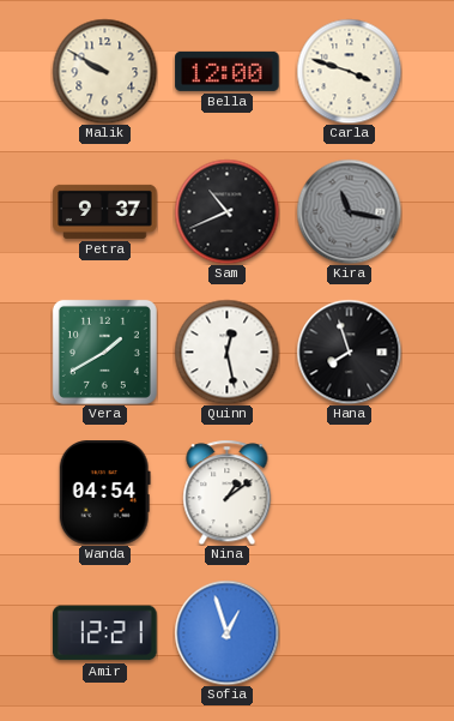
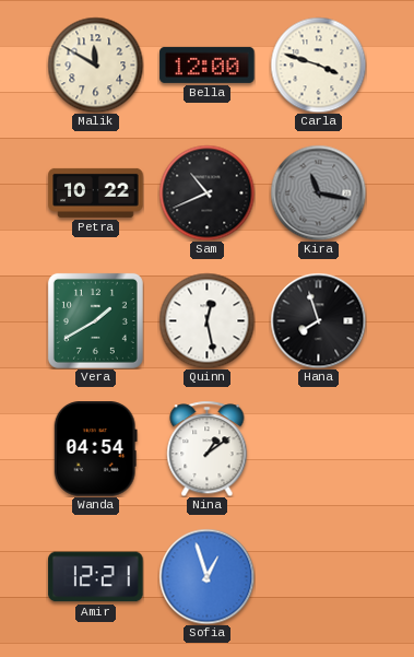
Malik: 9:50 -> 11:50 (95, 64)
Petra: 9:37 -> 10:22 (96, 192)
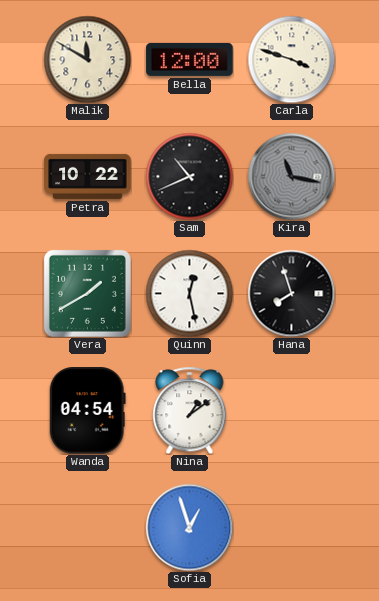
Amir: 12:21 -> none (96, 577)
